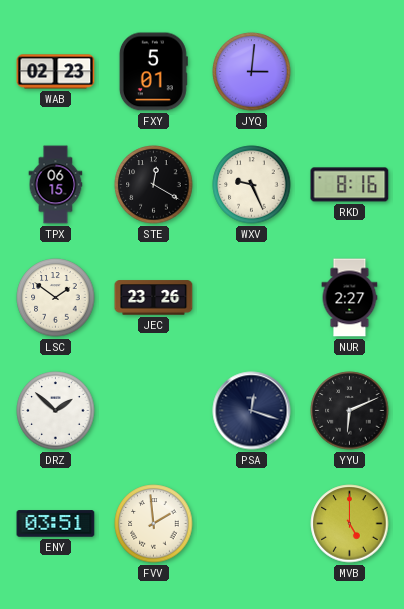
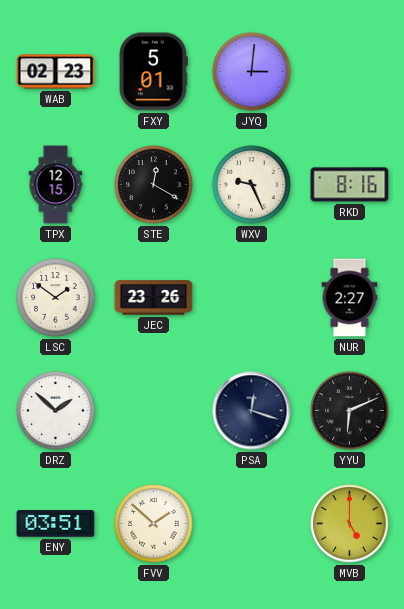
TPX: 06:15 -> 12:15 (56, 185)
FVV: 1:59 -> 1:52 (154, 524)
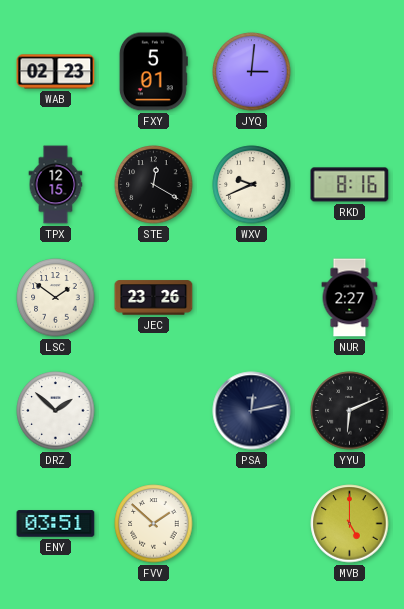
WXV: 9:26 -> 9:41 (252, 185)
PSA: 12:18 -> 12:13 (252, 411)
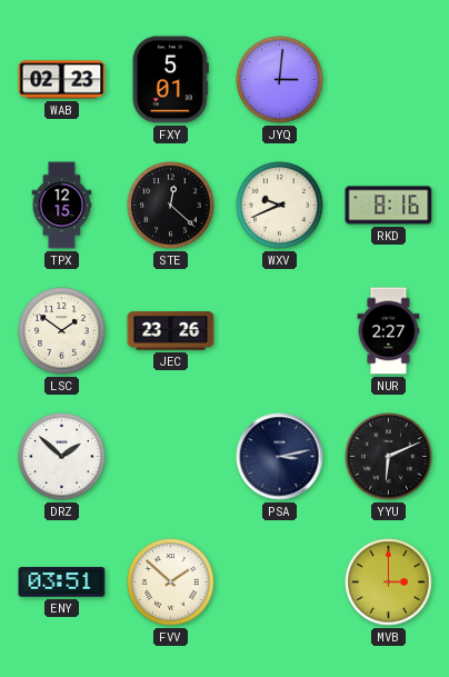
STE: 12:20 -> 12:22 (171, 206)
PSA: 12:13 -> 3:13 (280, 457)
MVB: 5:00 -> 3:00 (389, 583)
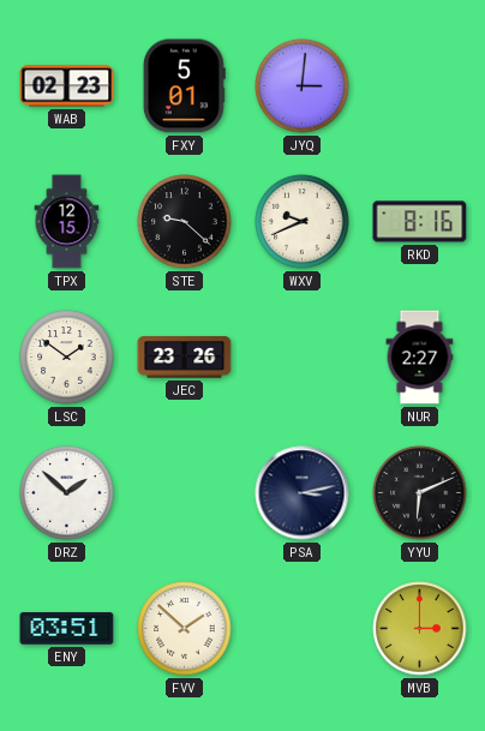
STE: 12:22 -> 9:22 (185, 222)
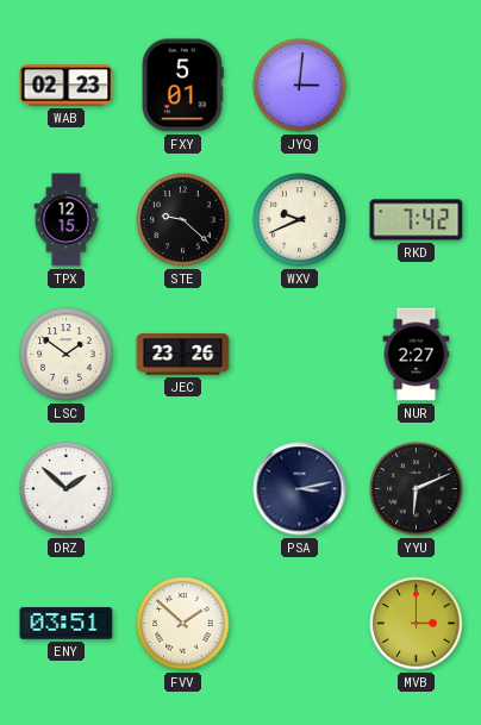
RKD: 8:16 -> 7:42 (417, 220)
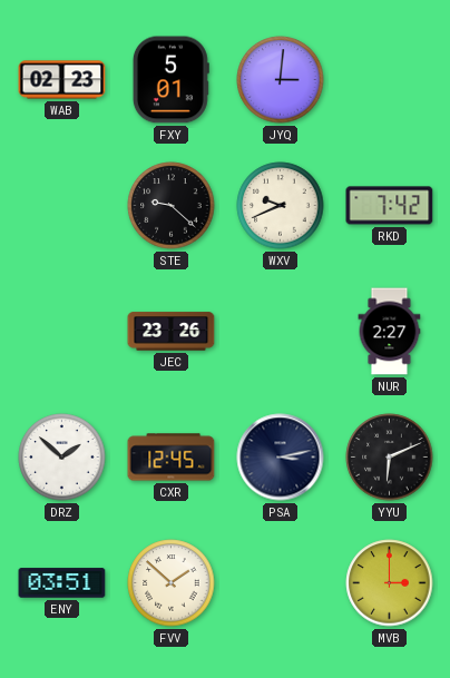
TPX: 12:15 -> none (67, 220)
LSC: 1:51 -> none (67, 355)
CXR: none -> 12:45 (172, 458)
